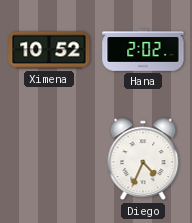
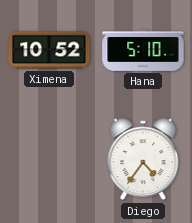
Hana: 2:02 -> 5:10 (143, 50)
Diego: 4:34 -> 4:36 (143, 159)
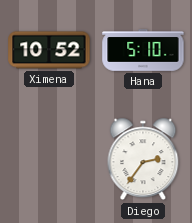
Diego: 4:36 -> 2:36 (143, 159)
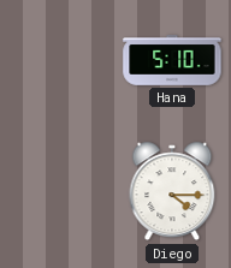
Ximena: 10:52 -> none (49, 50)
Diego: 2:36 -> 4:15 (172, 191)
